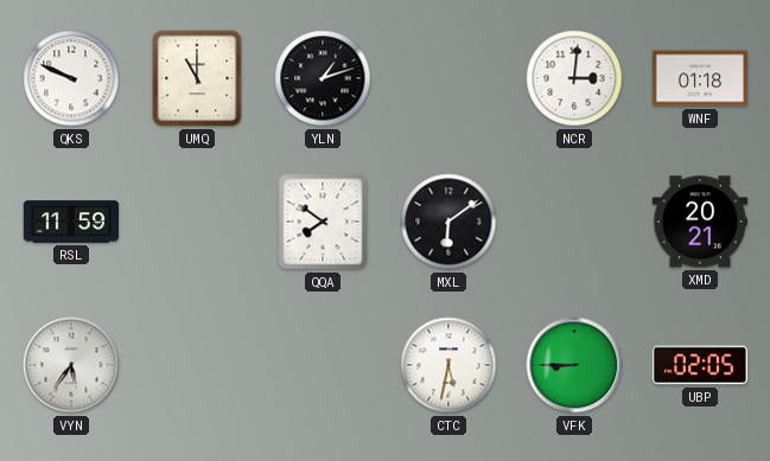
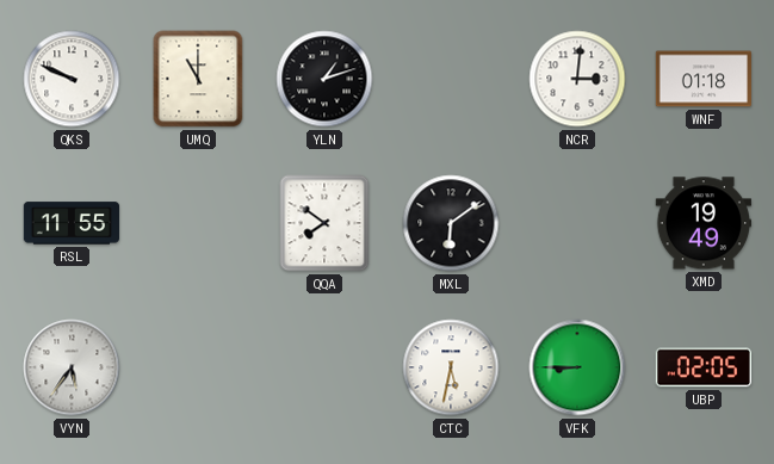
RSL: 11:59 -> 11:55 (72, 223)
XMD: 20:21 -> 19:49 (704, 223)
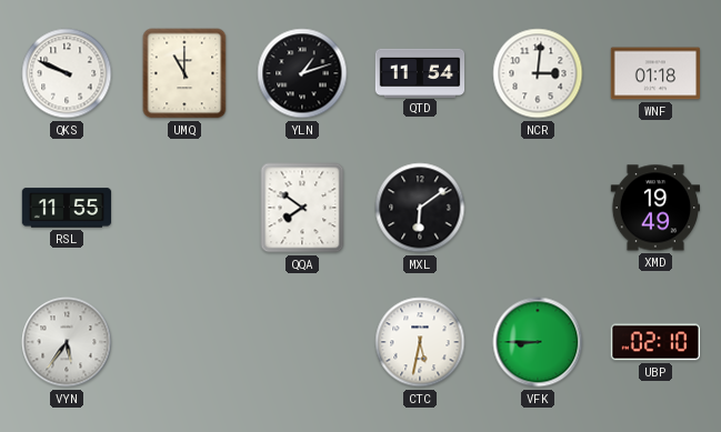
QTD: none -> 11:54 (420, 72)
UBP: 02:05 -> 02:10 (655, 342)
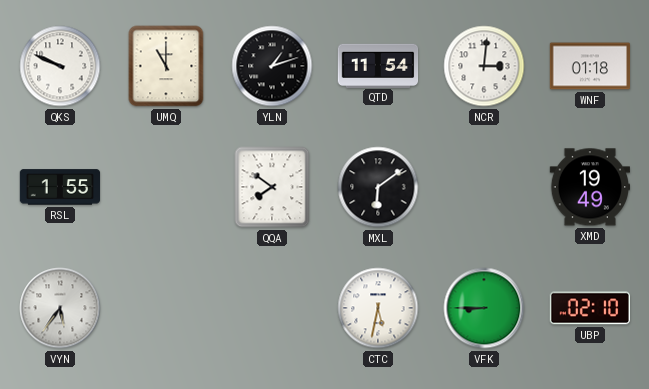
RSL: 11:55 -> 1:55 (60, 187)
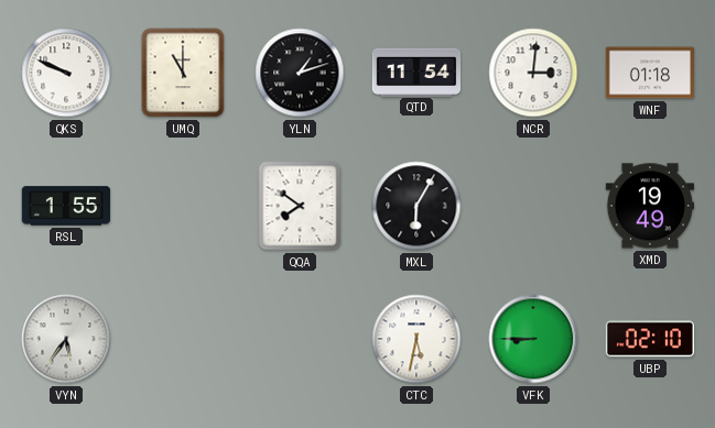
MXL: 6:09 -> 6:05 (416, 206)
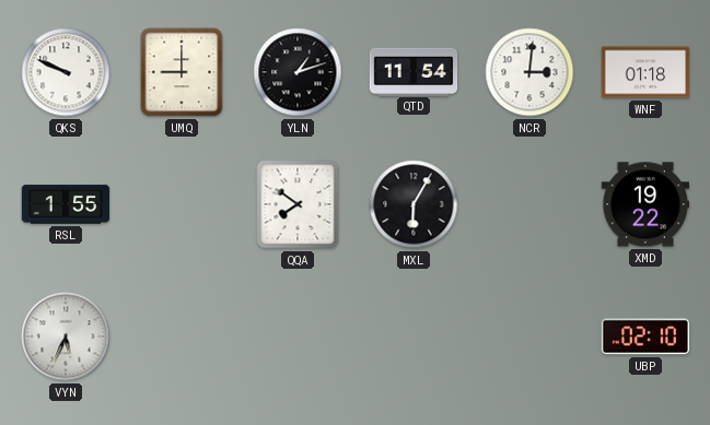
UMQ: 11:00 -> 9:00 (182, 72)
XMD: 19:49 -> 19:22 (645, 204)
VYN: 5:36 -> 5:34 (66, 337)
CTC: 5:32 -> none (416, 339)
VFK: 8:45 -> none (533, 339)
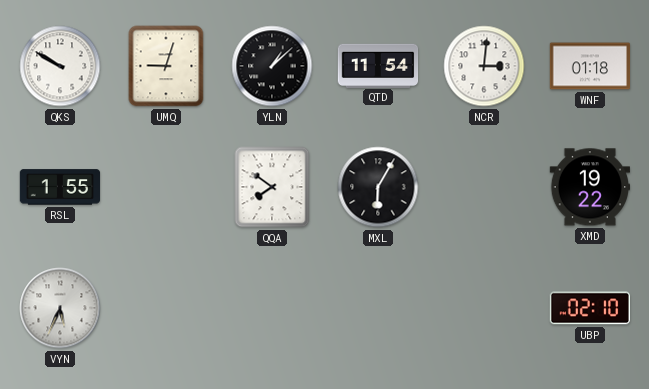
QKS: 9:49 -> 9:50 (60, 66)
UMQ: 9:00 -> 9:03 (166, 66)
YLN: 1:12 -> 1:08 (272, 66)
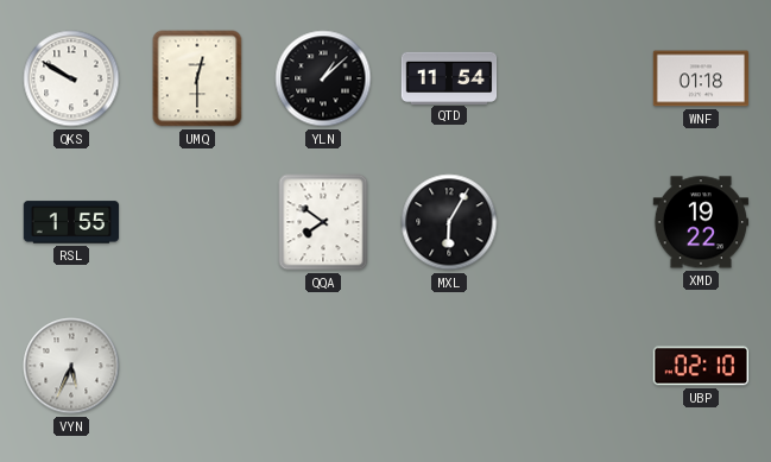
UMQ: 9:03 -> 12:30 (197, 78)
NCR: 3:01 -> none (484, 66)
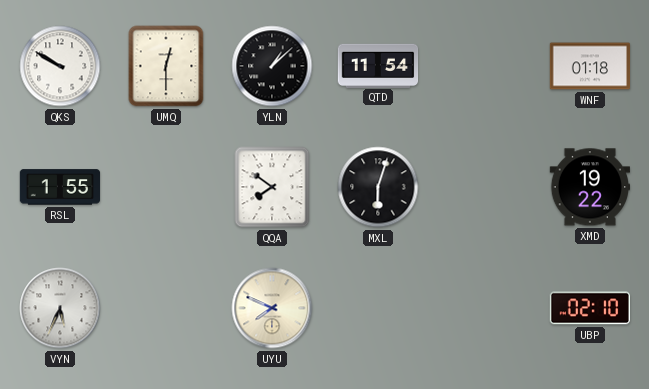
MXL: 6:05 -> 6:03 (378, 187)
UYU: none -> 7:49 (272, 308)
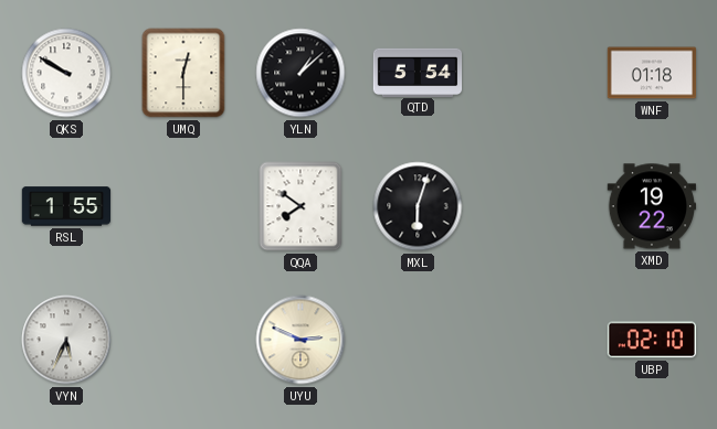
QTD: 11:54 -> 5:54 (418, 72)
UYU: 7:49 -> 2:49 (300, 340)
